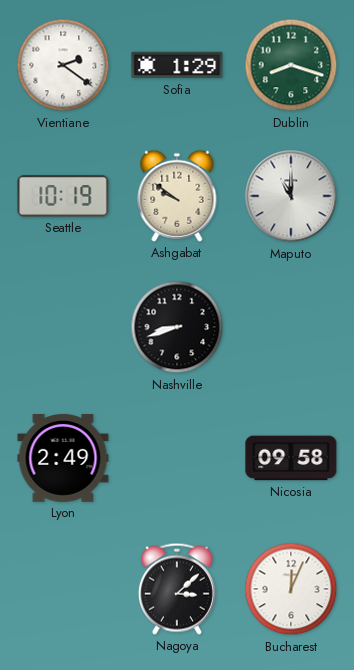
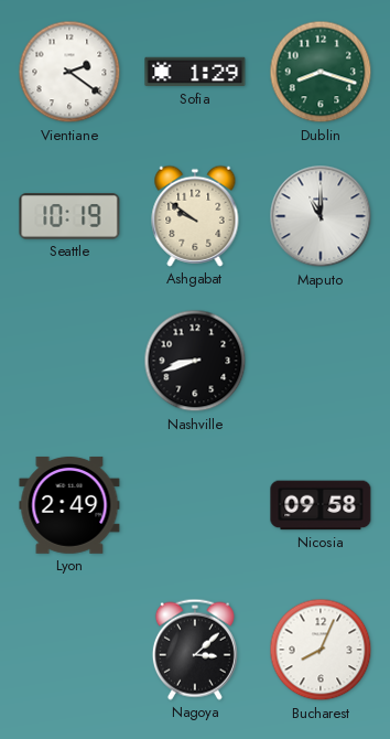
Bucharest: 12:04 -> 8:04 (321, 650)
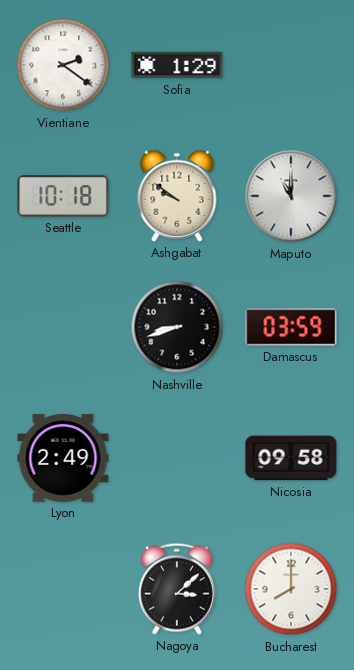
Dublin: 8:18 -> none (321, 72)
Seattle: 10:19 -> 10:18 (63, 196)
Damascus: none -> 03:59 (291, 327)
Bucharest: 8:04 -> 8:00 (291, 589)
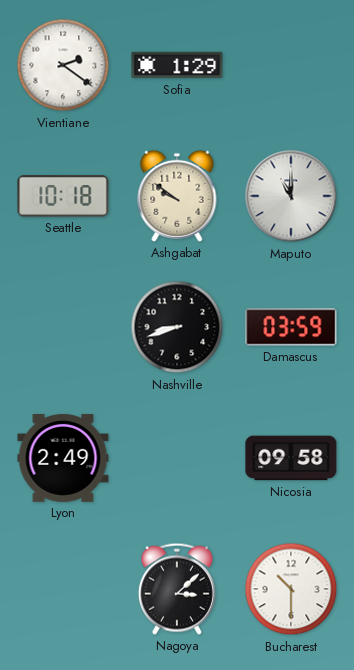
Bucharest: 8:00 -> 10:30 (291, 589)
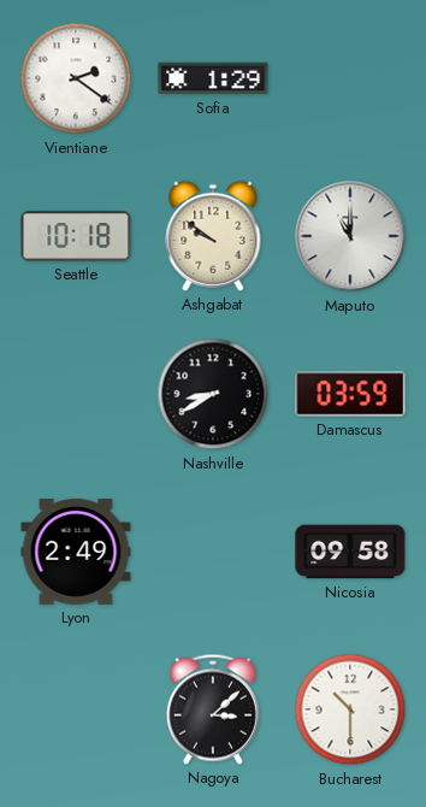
Nashville: 8:42 -> 8:40 (213, 394)
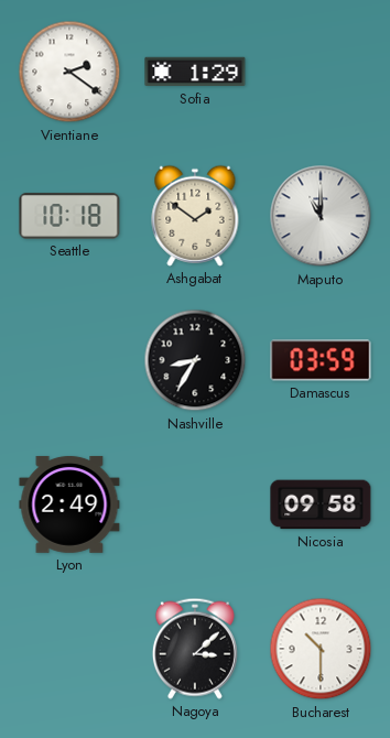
Ashgabat: 9:51 -> 1:51 (195, 216)
Nashville: 8:40 -> 8:35 (195, 360)
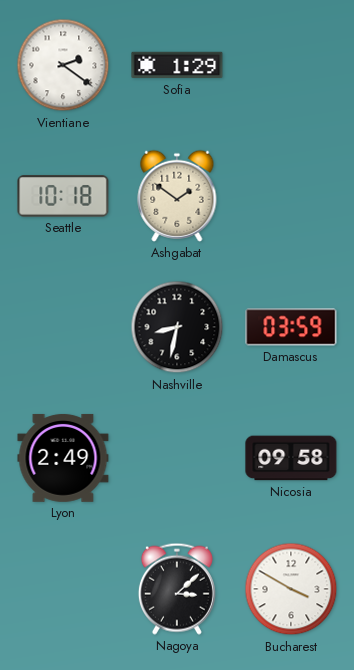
Maputo: 11:00 -> none (321, 216)
Nashville: 8:35 -> 8:32 (177, 327)
Bucharest: 10:30 -> 3:50 (291, 589)
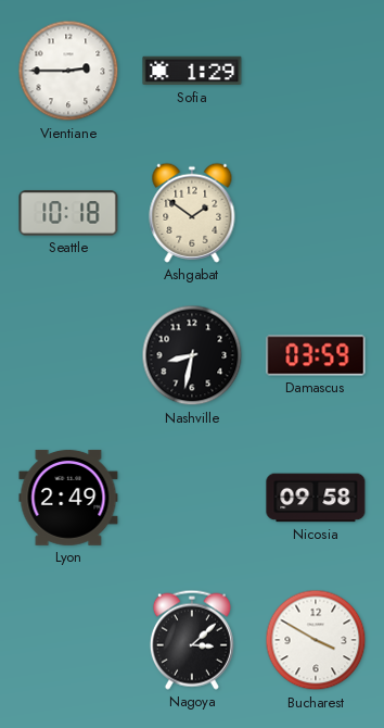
Vientiane: 2:21 -> 2:45 (68, 71)
